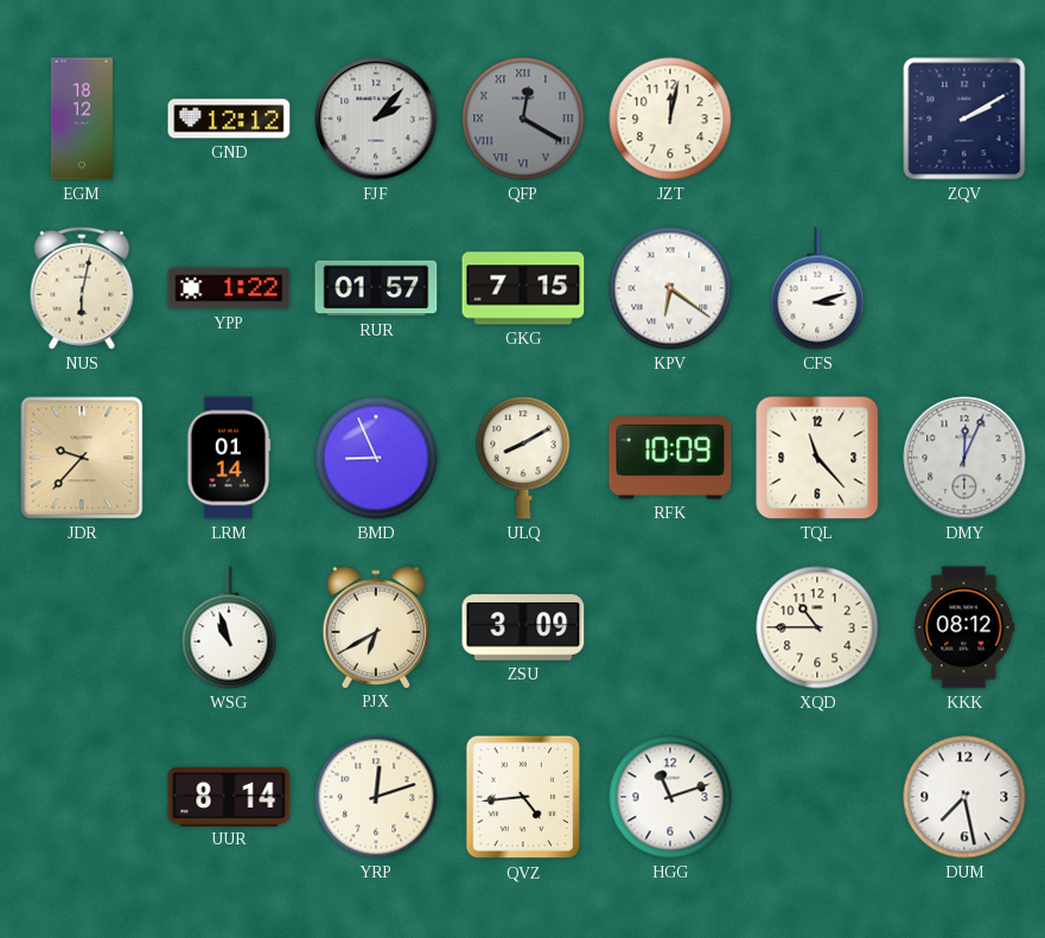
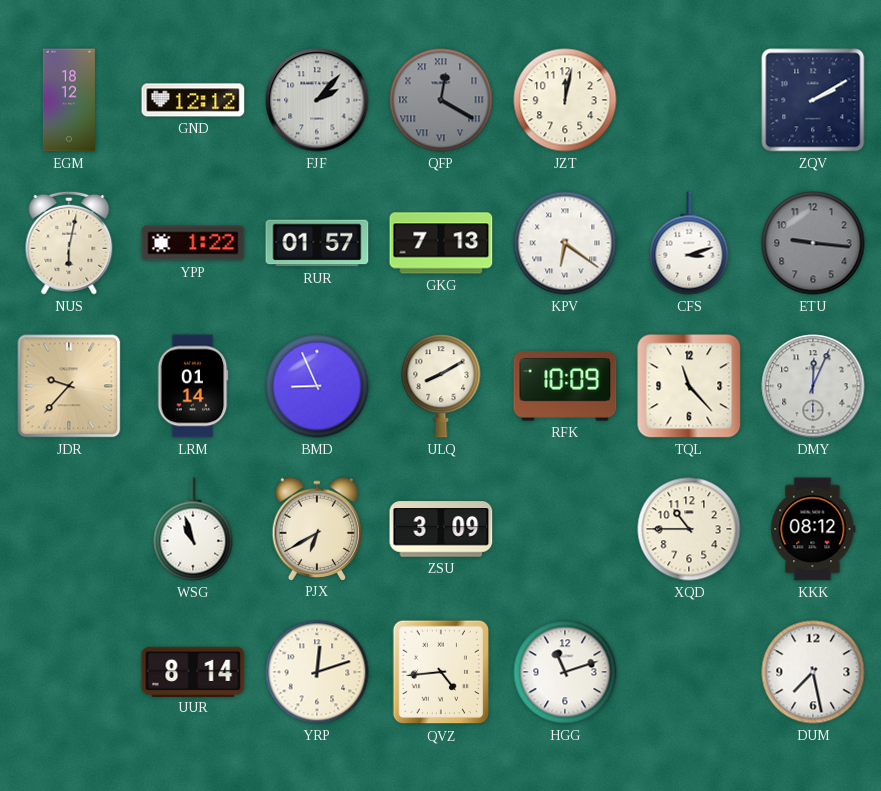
GKG: 7:15 -> 7:13 (441, 243)
ETU: none -> 9:16 (813, 243)
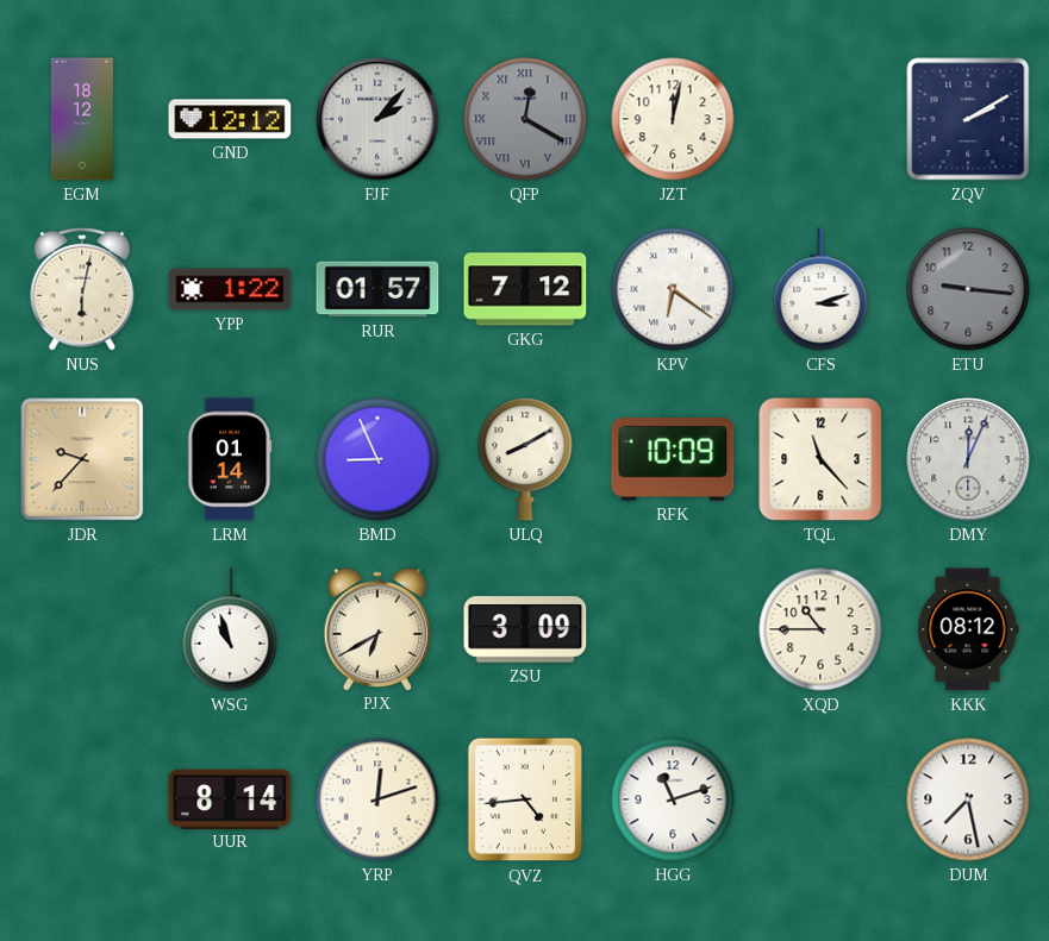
GKG: 7:13 -> 7:12 (525, 289)
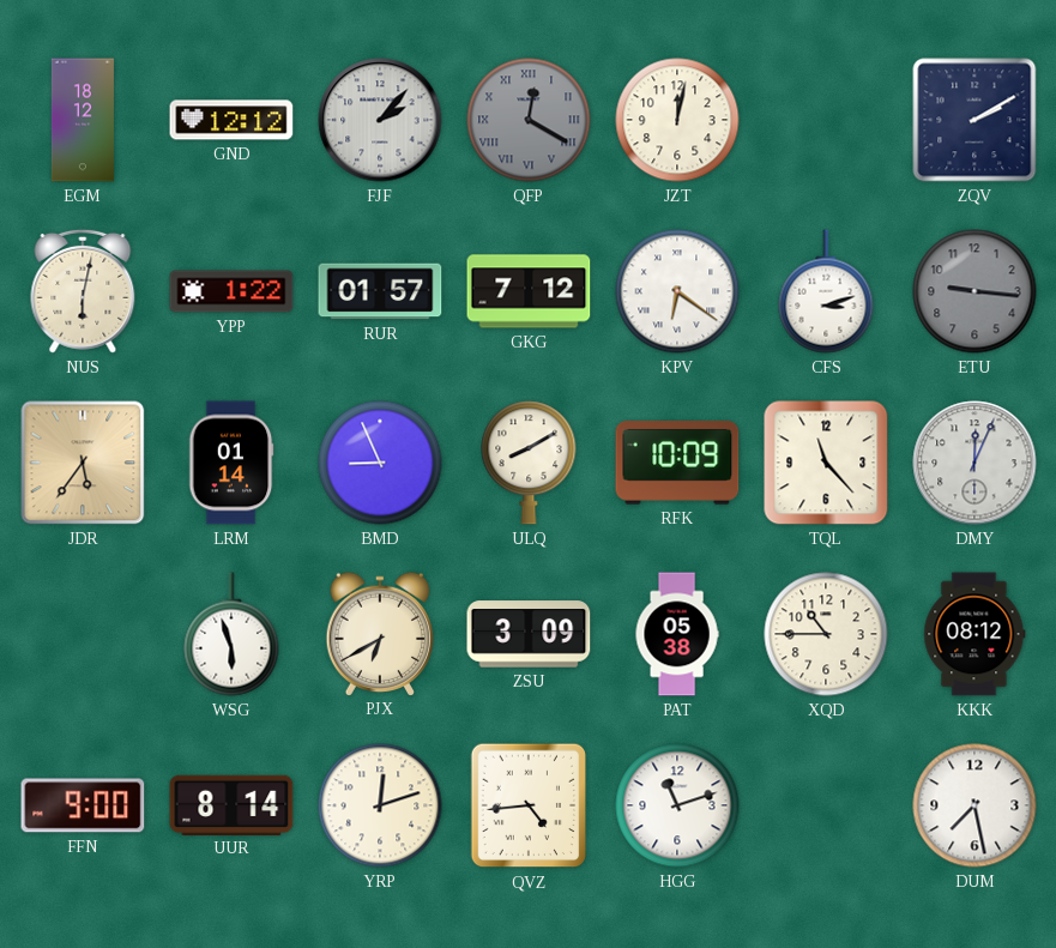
JDR: 9:37 -> 5:36 (83, 463)
WSG: 10:57 -> 5:57 (231, 634)
PAT: none -> 05:38 (677, 634)
FFN: none -> 9:00 (83, 805)
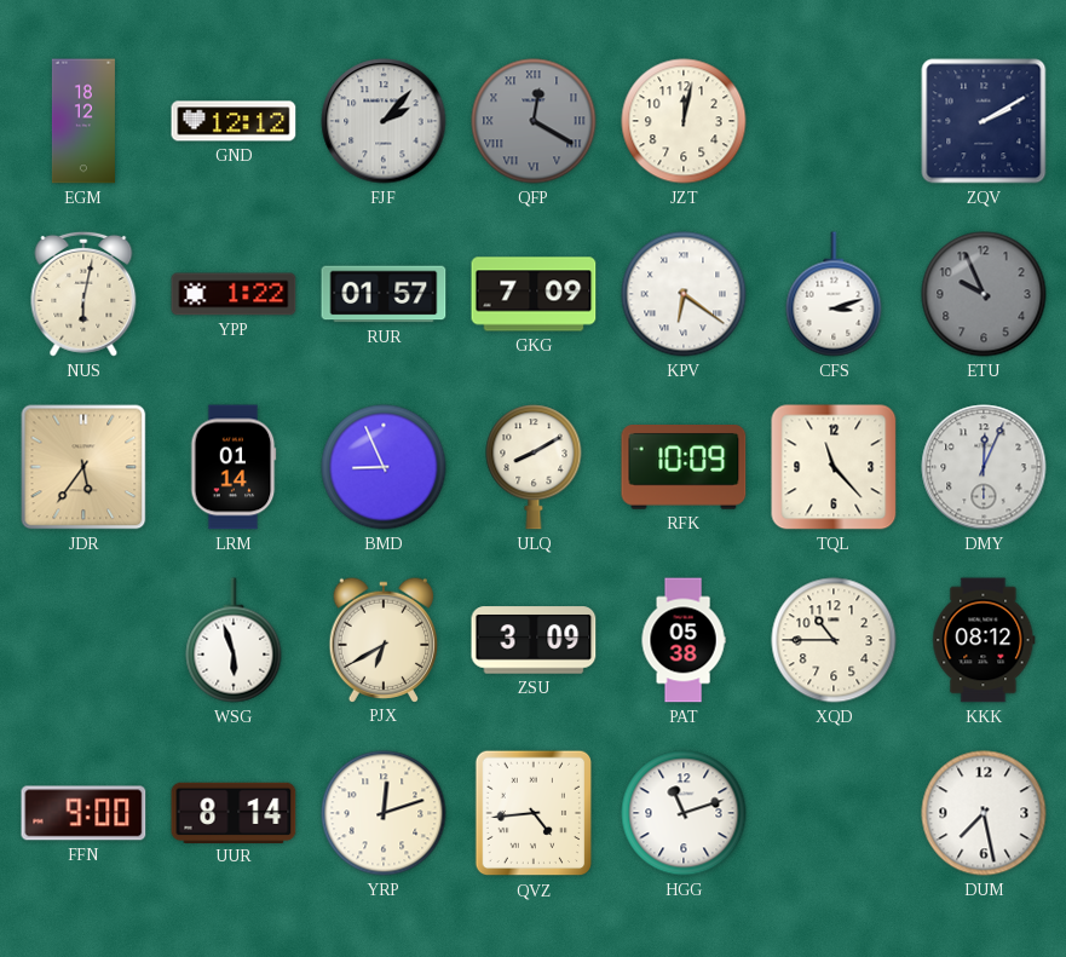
GKG: 7:12 -> 7:09 (534, 294)
ETU: 9:16 -> 9:56 (984, 294)
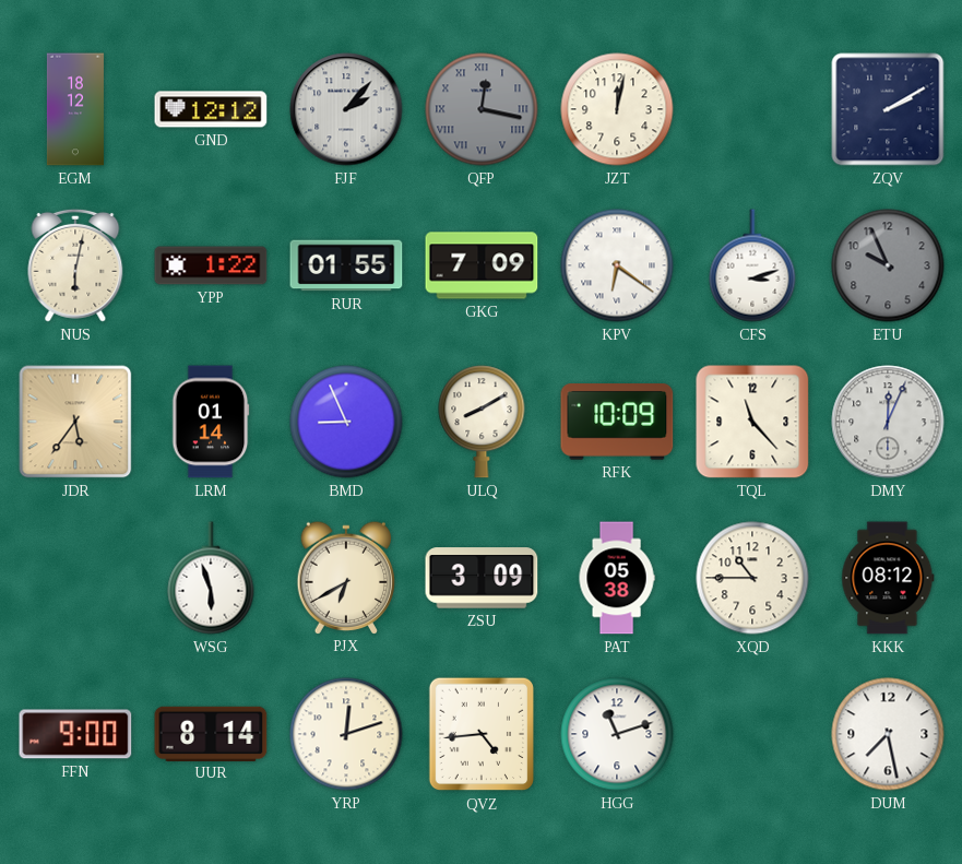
QFP: 12:20 -> 12:17 (482, 109)
RUR: 01:57 -> 01:55 (346, 265)
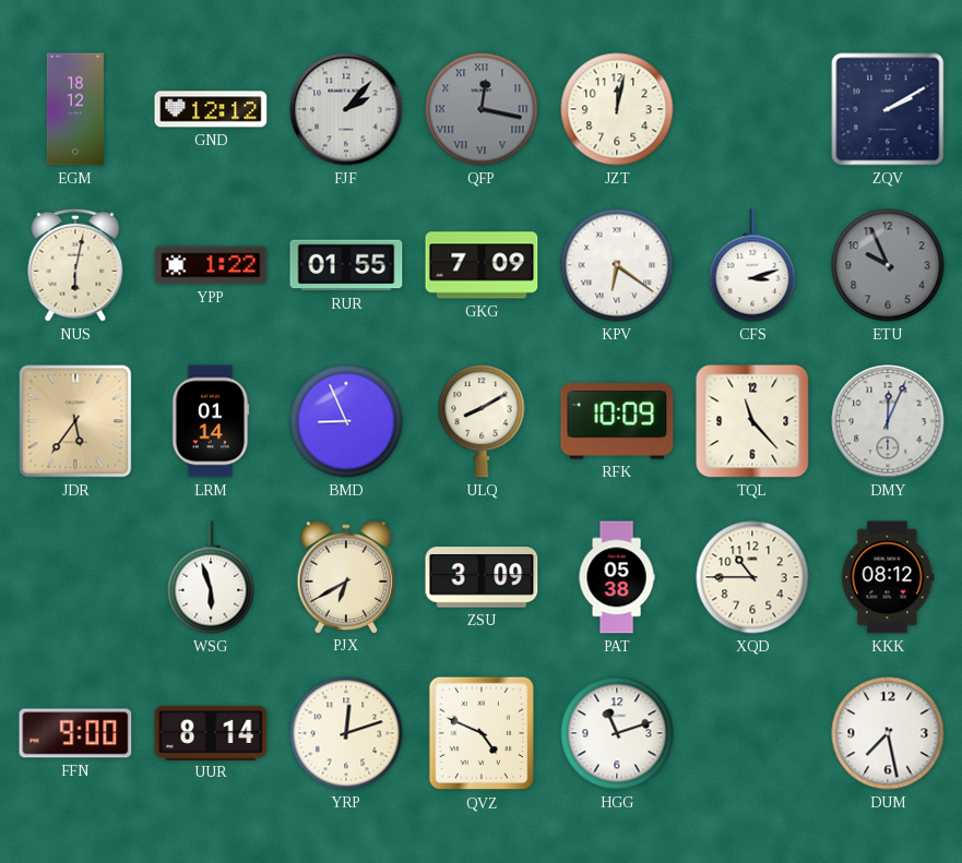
QVZ: 4:44 -> 4:49 (482, 733)
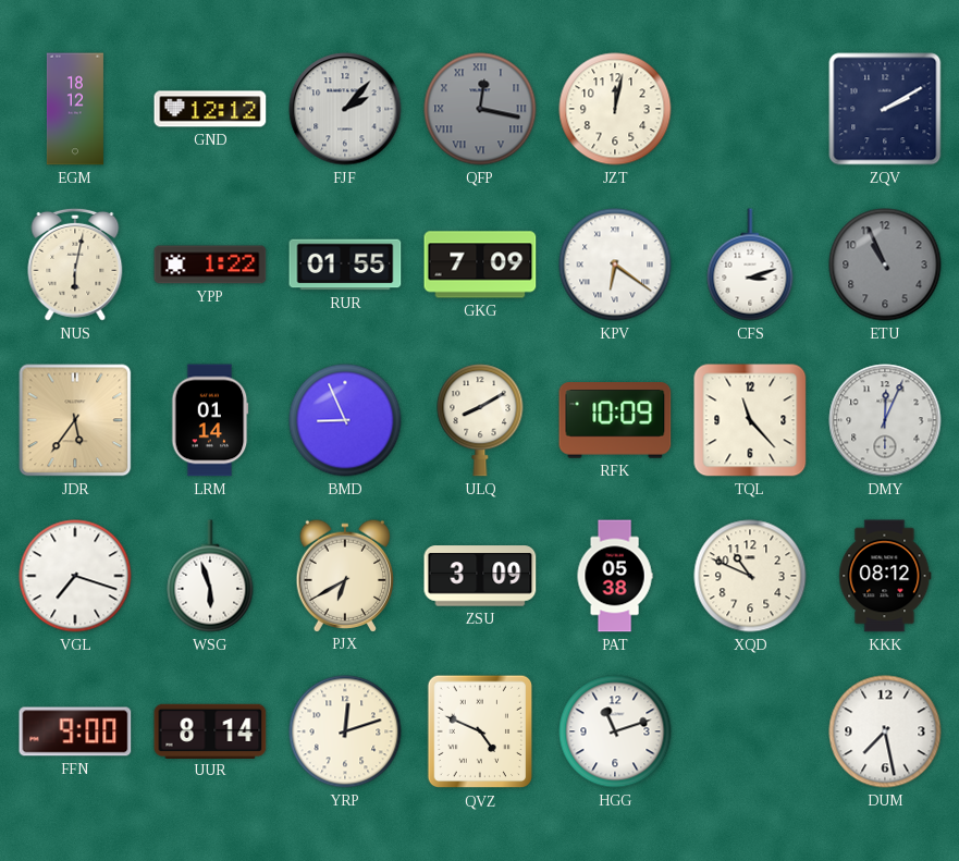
ETU: 9:56 -> 10:56 (885, 265)
VGL: none -> 7:18 (75, 576)
XQD: 10:45 -> 10:49 (750, 576)
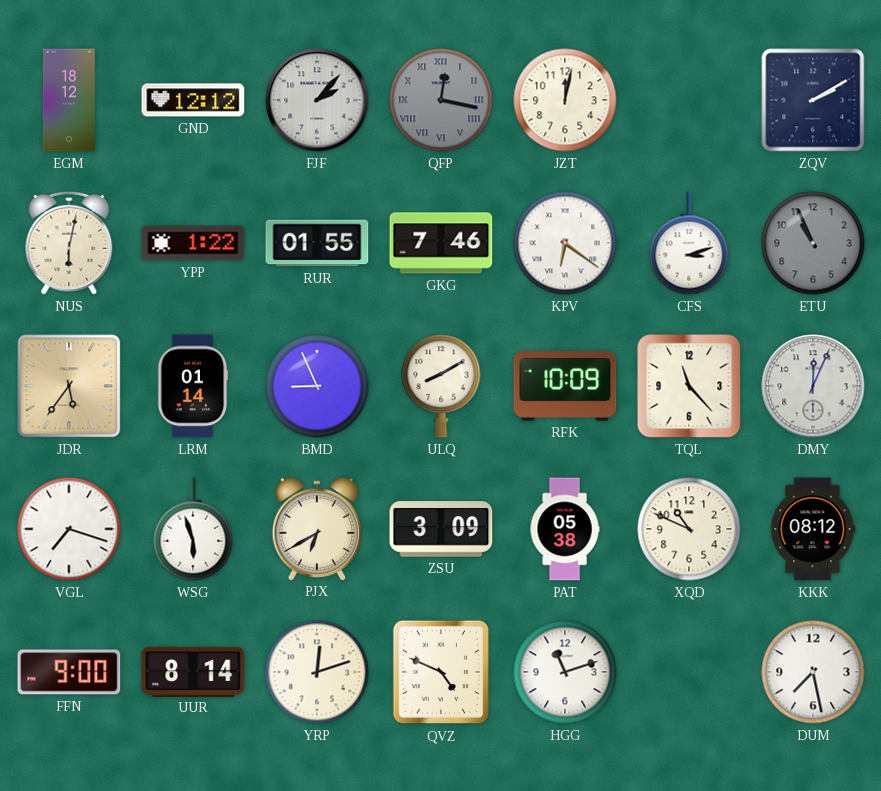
GKG: 7:09 -> 7:46 (441, 243)
